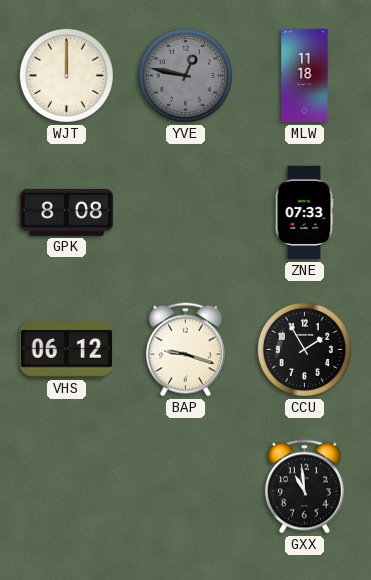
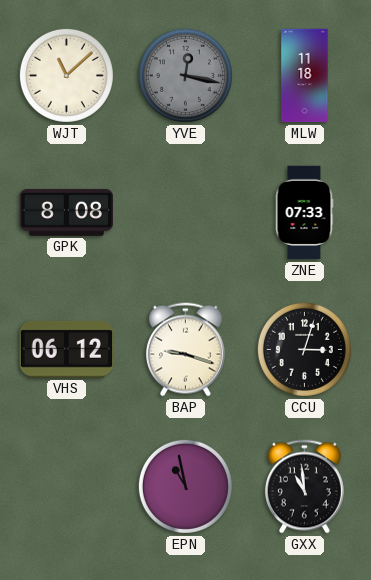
WJT: 12:00 -> 11:08 (66, 75)
YVE: 12:47 -> 12:17 (185, 75)
CCU: 1:55 -> 3:03 (304, 349)
EPN: none -> 10:58 (185, 486)
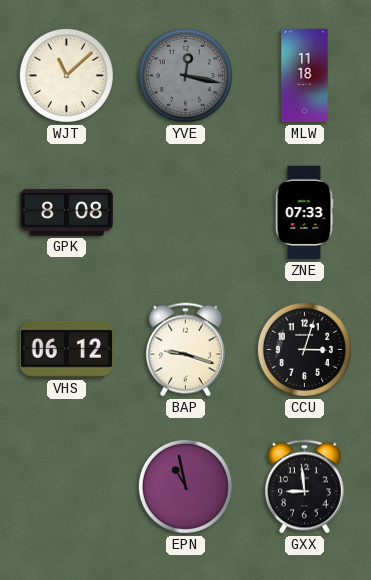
GXX: 10:59 -> 8:59 (304, 487)
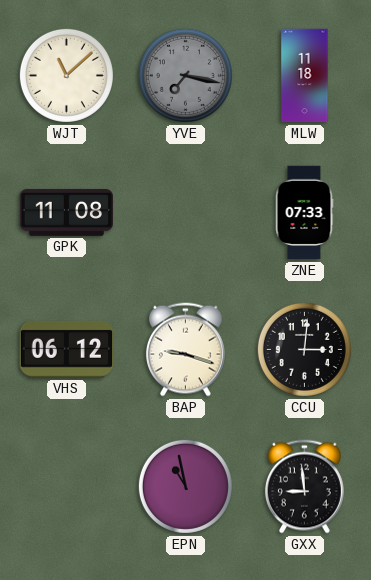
YVE: 12:17 -> 7:17 (185, 75)
GPK: 8:08 -> 11:08 (66, 212)
CCU: 3:03 -> 3:01 (304, 349)
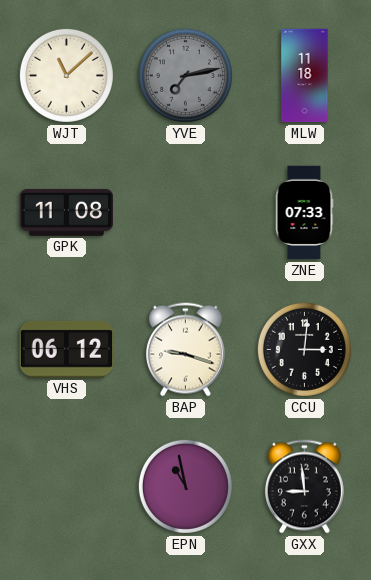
YVE: 7:17 -> 7:13 (185, 75)
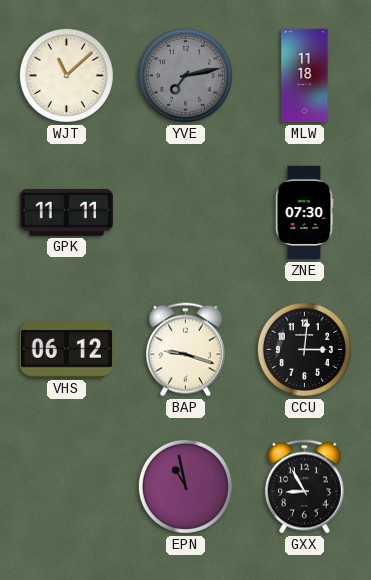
GPK: 11:08 -> 11:11 (66, 212)
ZNE: 07:33 -> 07:30 (304, 213)
GXX: 8:59 -> 8:55 (304, 487)
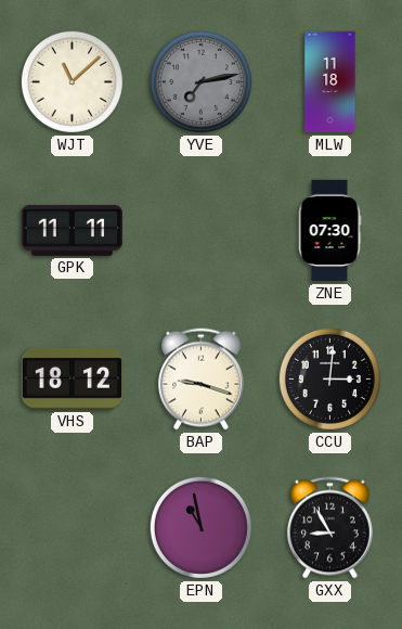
VHS: 06:12 -> 18:12 (72, 378)
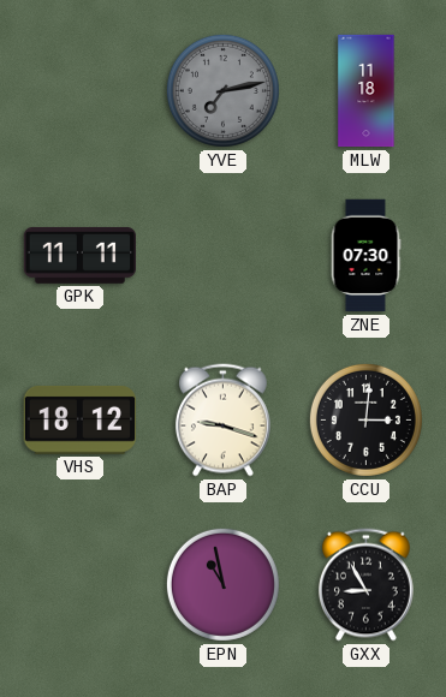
WJT: 11:08 -> none (72, 81)
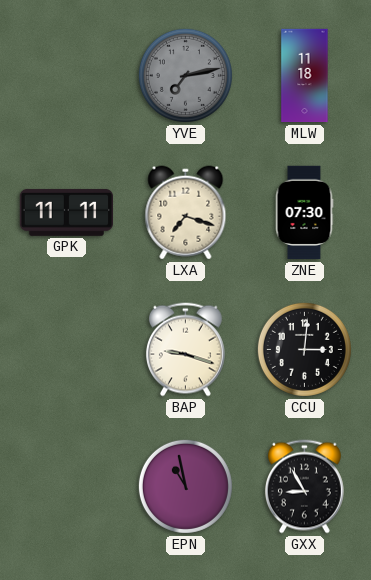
LXA: none -> 7:18 (186, 213)
VHS: 18:12 -> none (79, 419)
